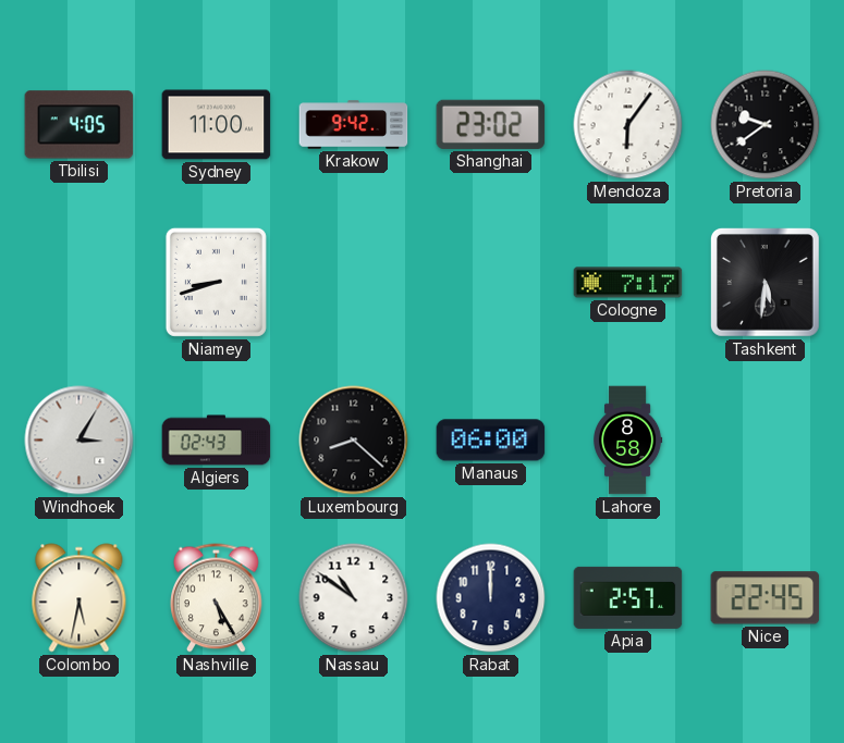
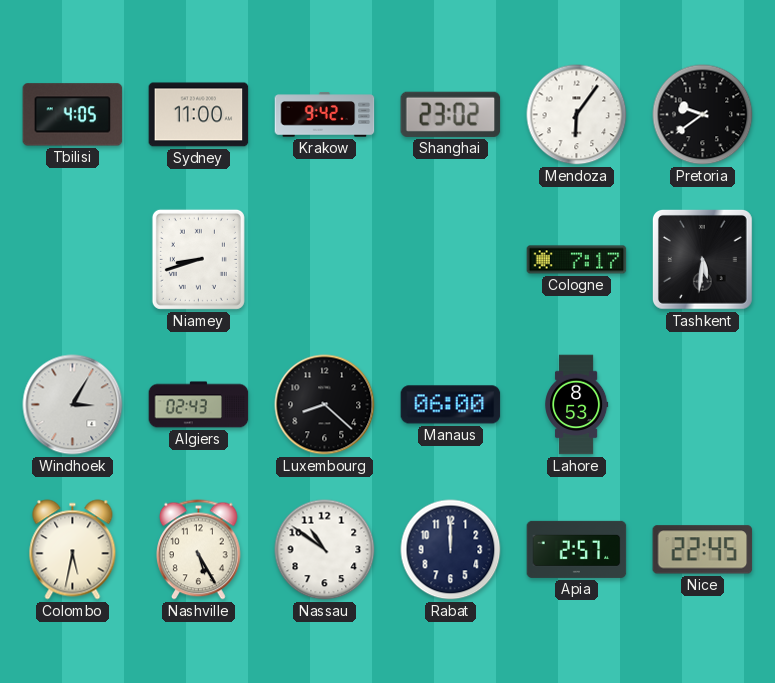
Lahore: 8:58 -> 8:53 (577, 405)
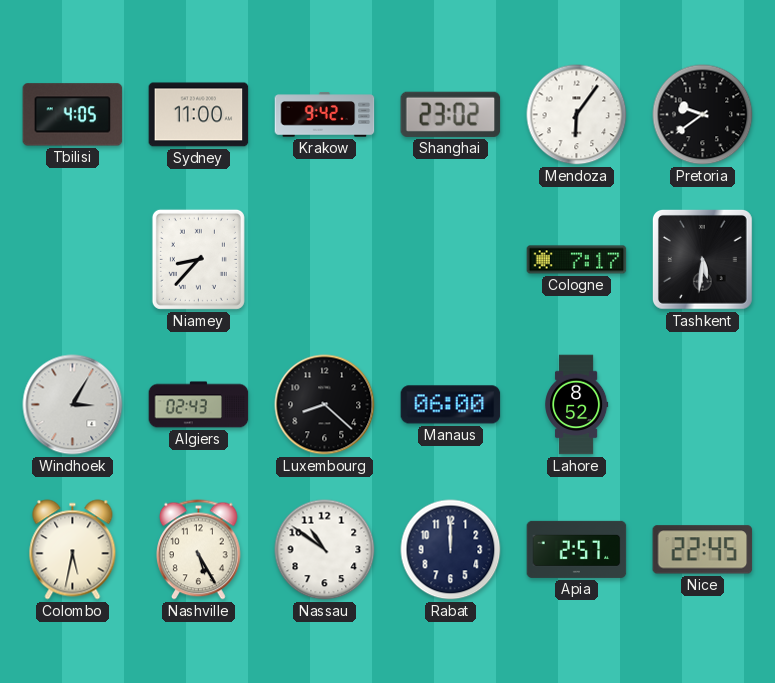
Niamey: 8:42 -> 8:37 (198, 259)
Lahore: 8:53 -> 8:52 (577, 405)
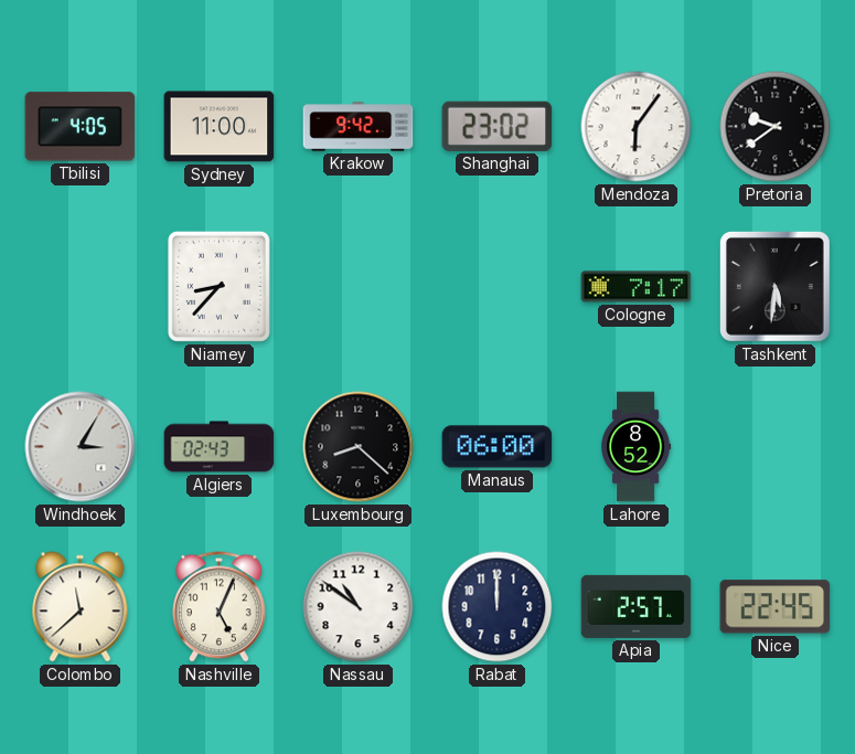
Colombo: 5:32 -> 11:38 (81, 607)
Nashville: 5:25 -> 5:04 (220, 607)
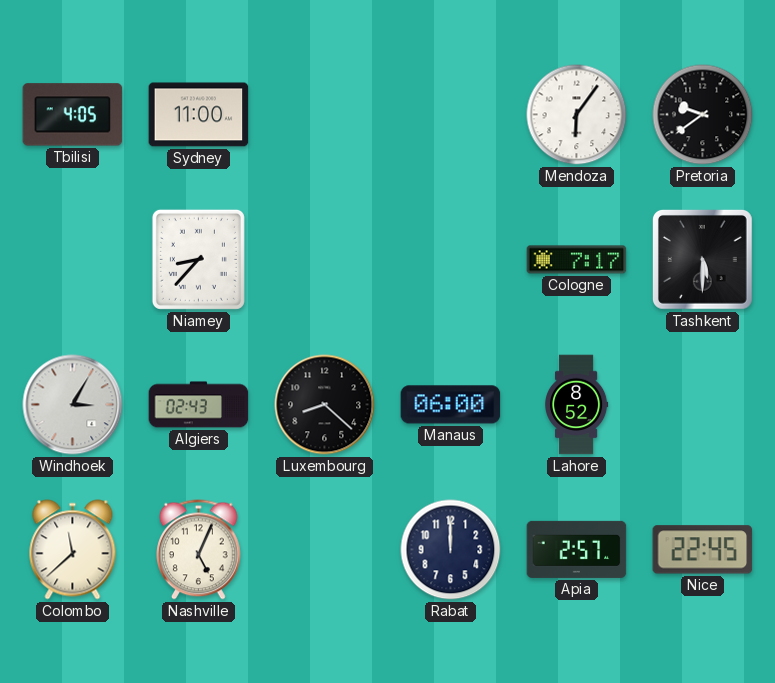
Krakow: 9:42 -> none (359, 127)
Shanghai: 23:02 -> none (498, 126)
Tashkent: 5:31 -> 5:30 (703, 260)
Nassau: 10:51 -> none (359, 607)
